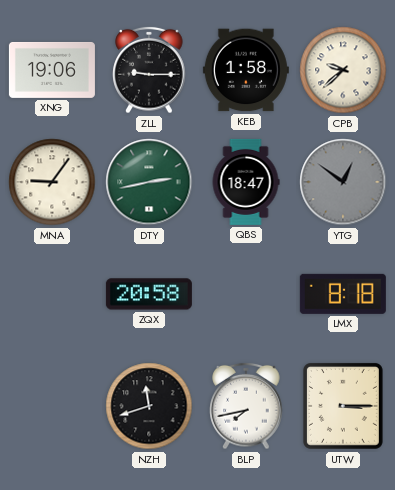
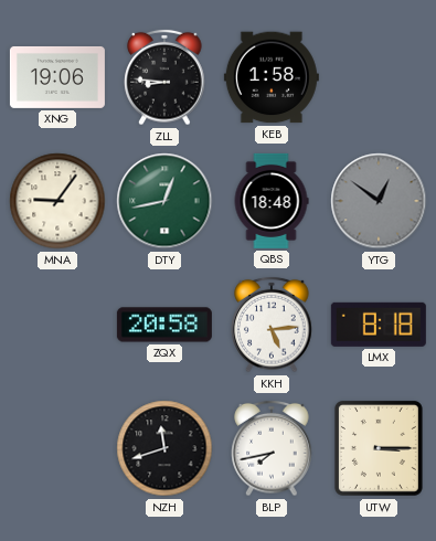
ZLL: 9:15 -> 8:46 (164, 77)
CPB: 9:38 -> none (343, 70)
DTY: 2:43 -> 12:43 (164, 201)
QBS: 18:47 -> 18:48 (272, 201)
KKH: none -> 5:14 (272, 325)
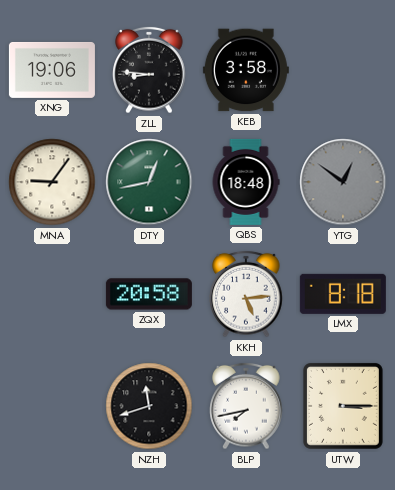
KEB: 1:58 -> 3:58 (246, 70)
